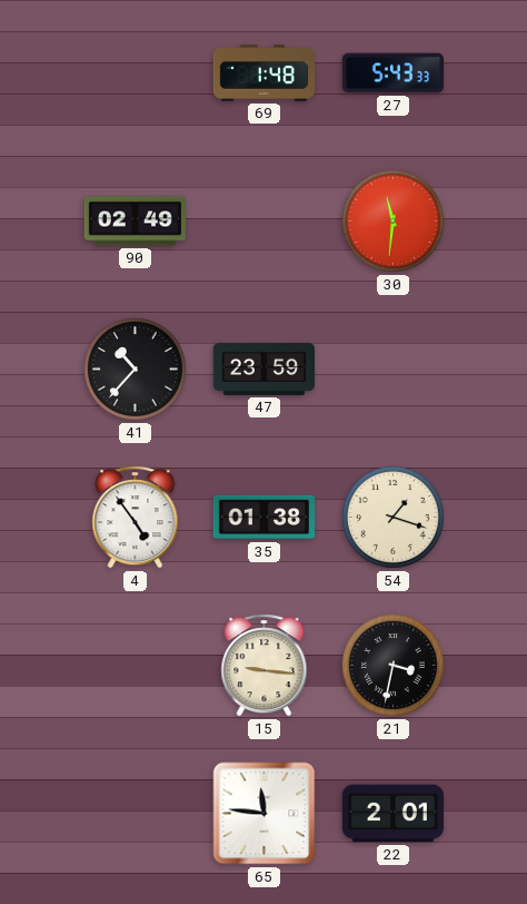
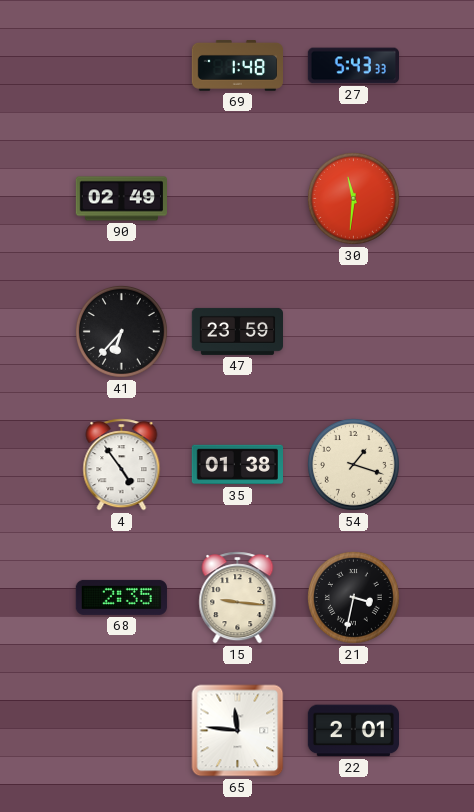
41: 10:37 -> 6:37 (121, 331)
68: none -> 2:35 (121, 597)
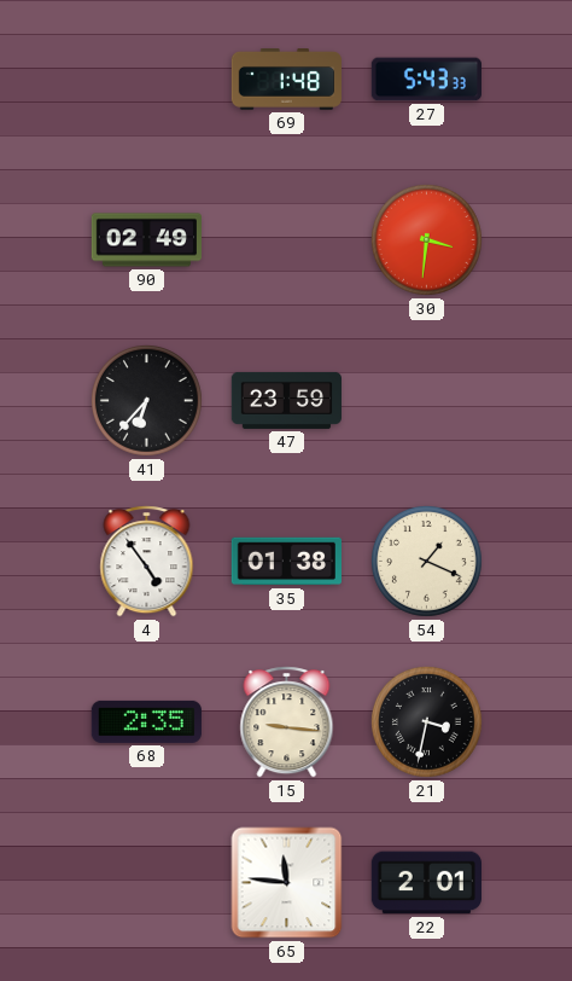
30: 11:31 -> 3:31 (426, 239)
54: 1:18 -> 1:19 (426, 561)
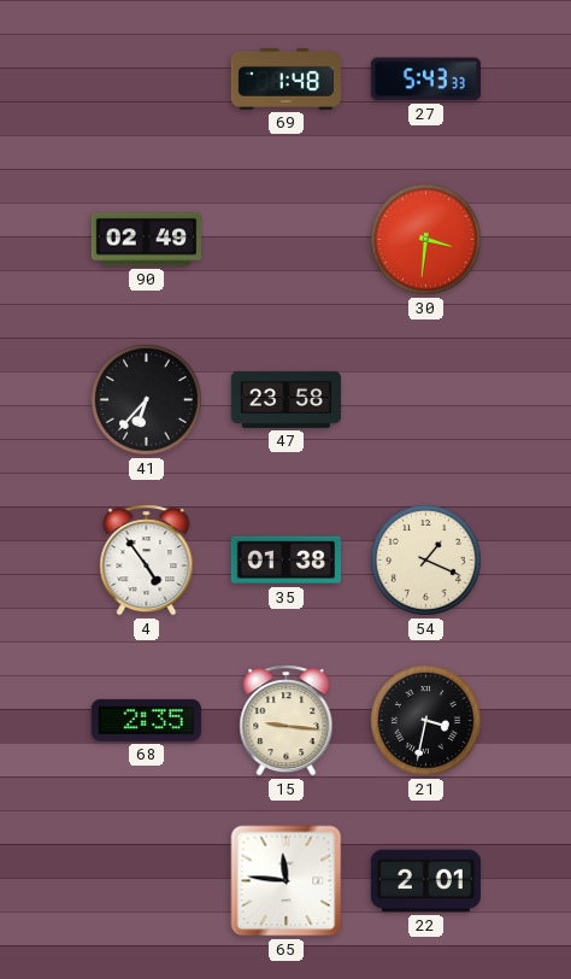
47: 23:59 -> 23:58 (287, 399)
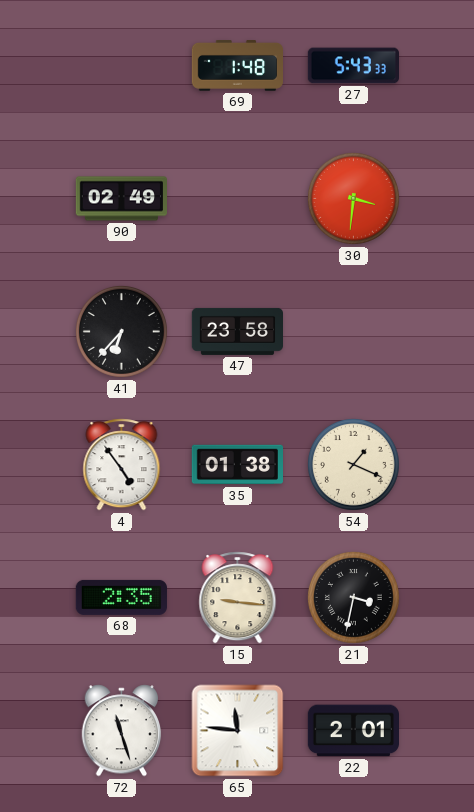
72: none -> 11:27 (122, 731)
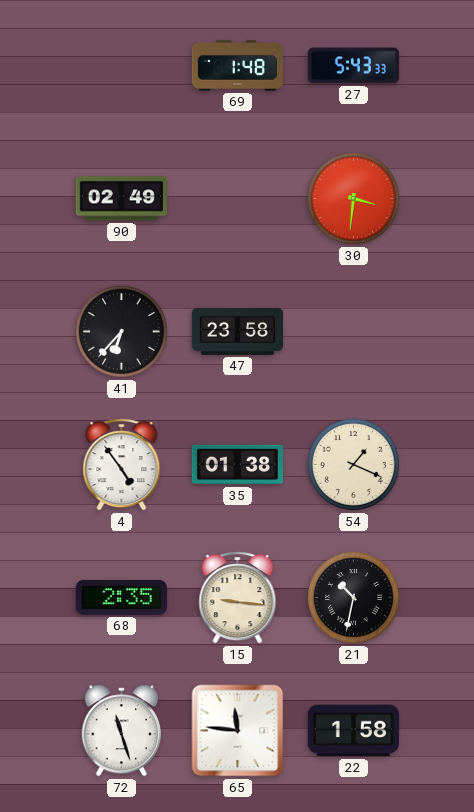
21: 3:32 -> 10:32 (353, 597)
22: 2:01 -> 1:58 (353, 731)
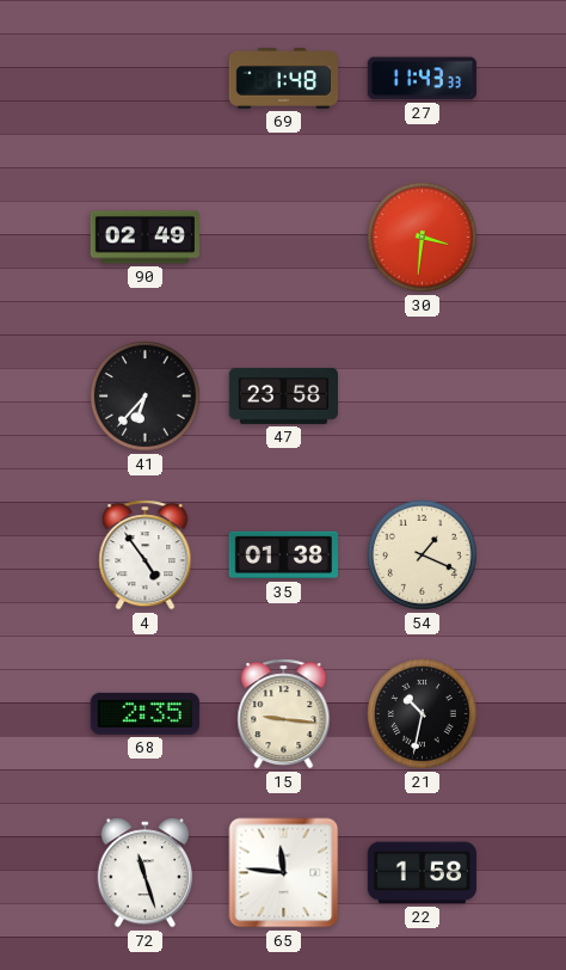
27: 5:43 -> 11:43 (422, 79)
